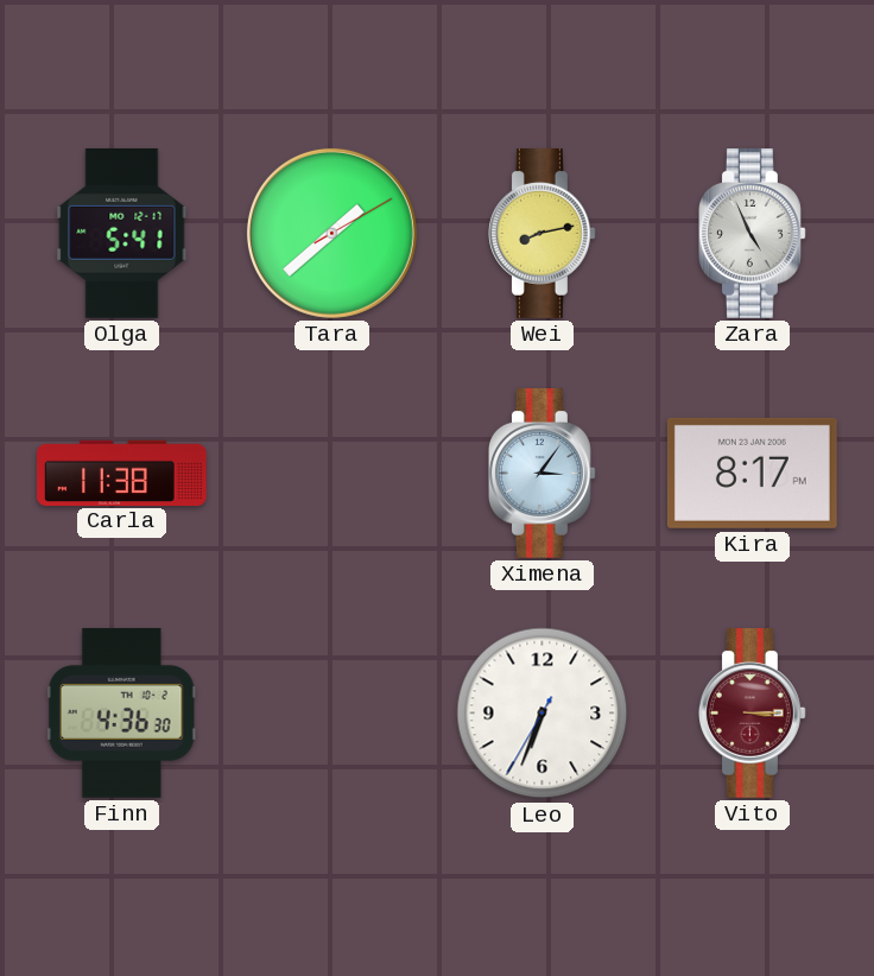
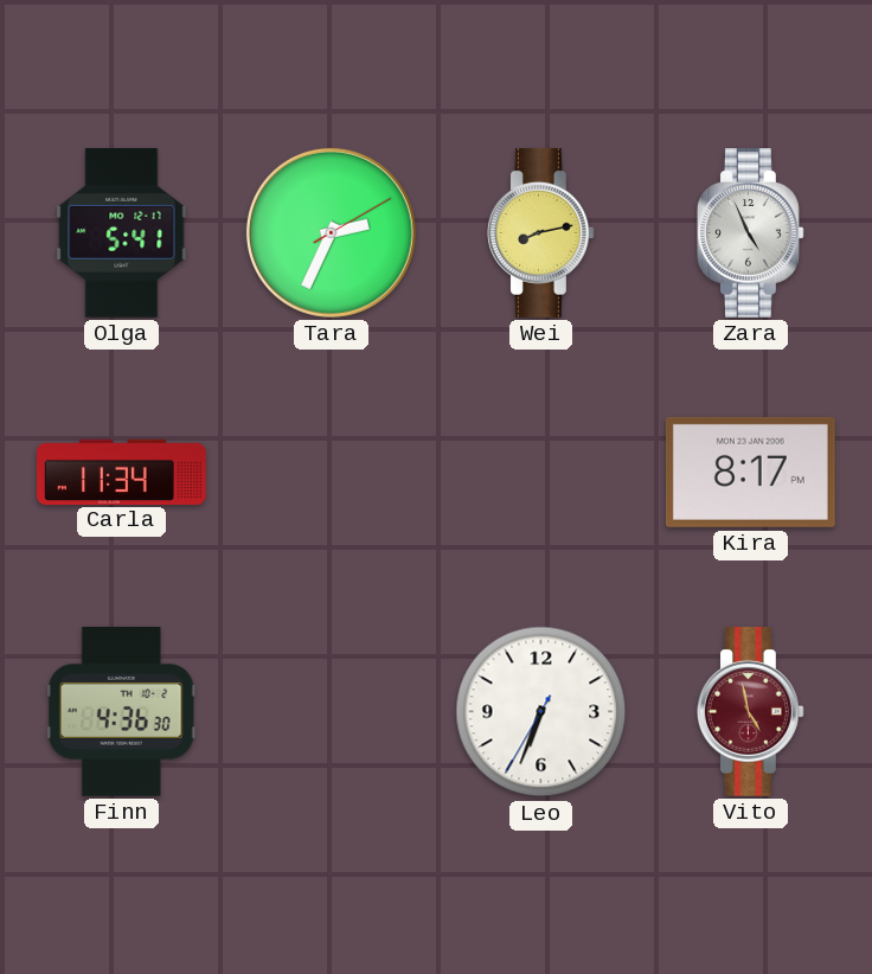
Tara: 1:38 -> 2:34 (331, 232)
Carla: 11:38 -> 11:34 (122, 472)
Ximena: 3:06 -> none (543, 474)
Vito: 3:15 -> 4:58 (751, 712)
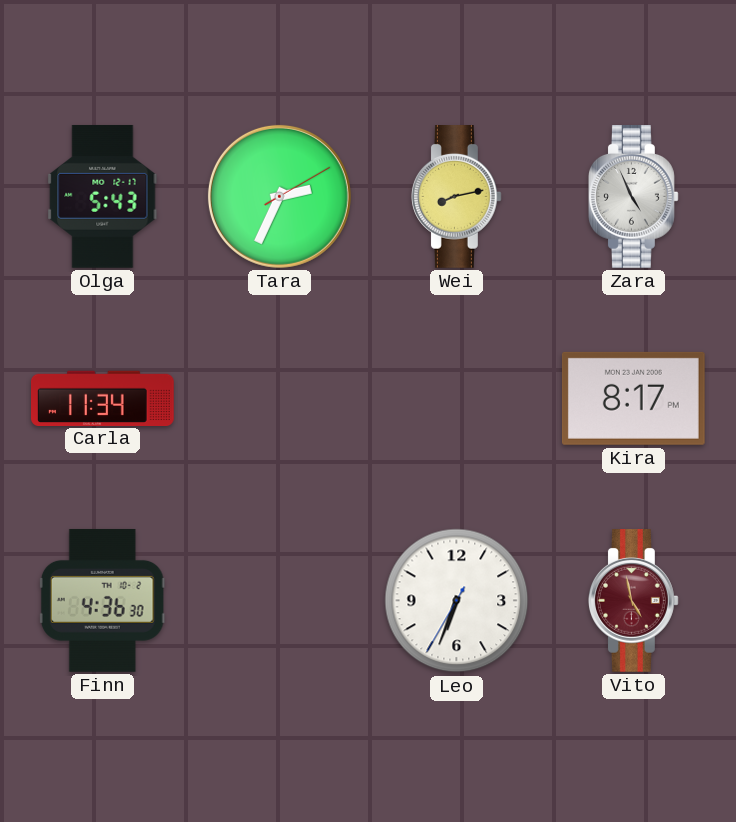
Olga: 5:41 -> 5:43 (103, 196)
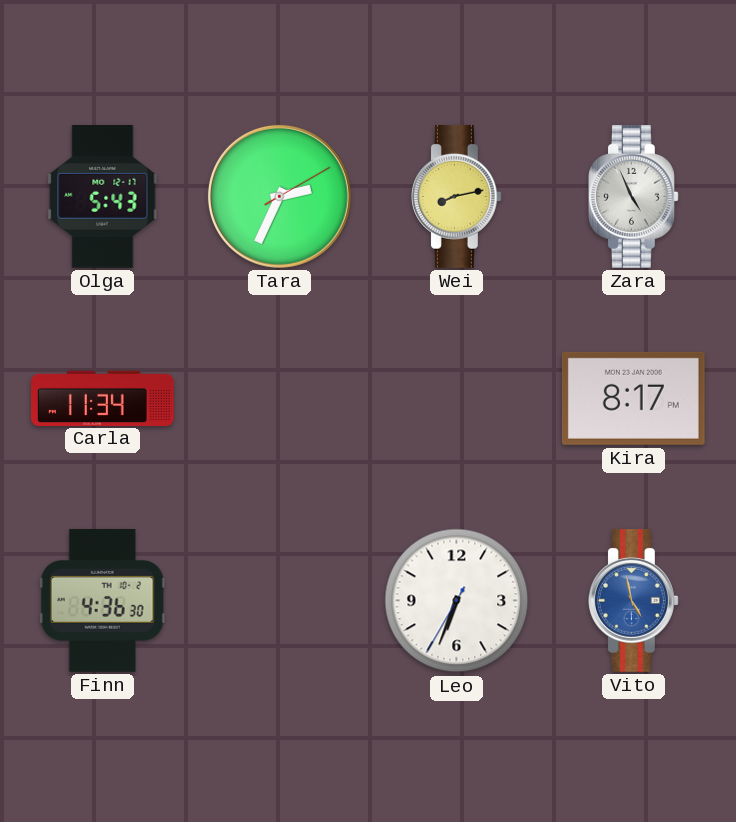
Vito dial: burgundy -> blue (634, 601)
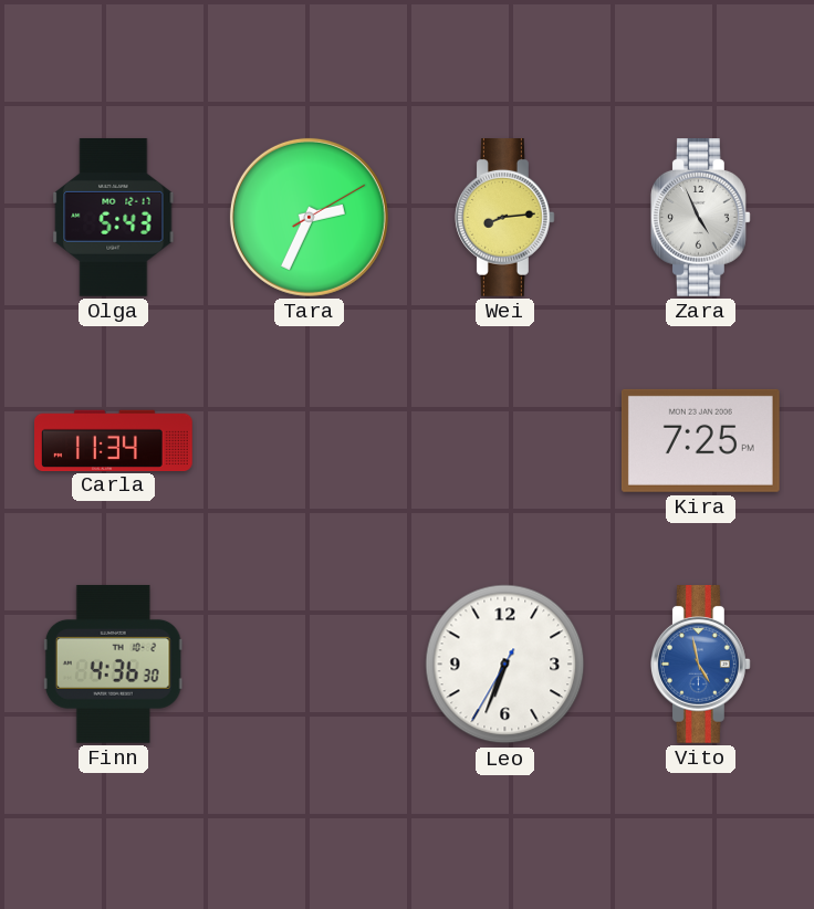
Wei: 8:13 -> 8:14 (505, 218)
Kira: 8:17 -> 7:25 (700, 440)
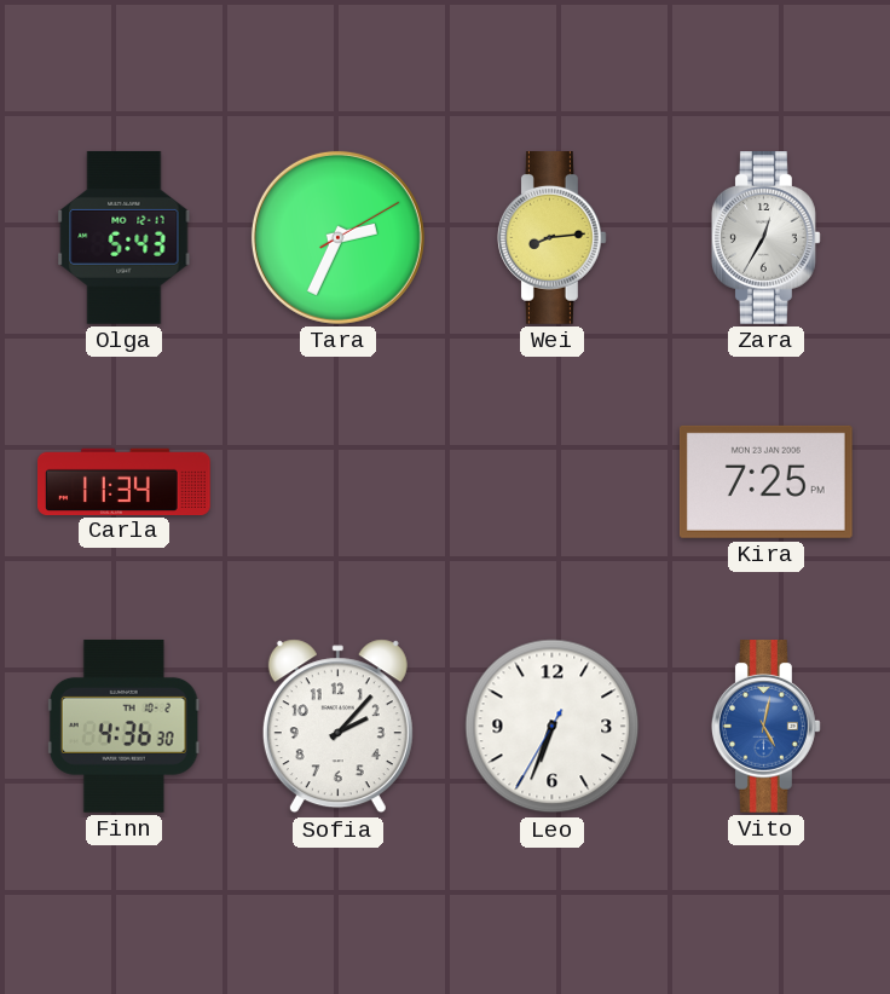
Zara: 4:56 -> 12:35 (767, 238)
Sofia: none -> 2:07 (337, 727)
Vito: 4:58 -> 5:02 (767, 727)
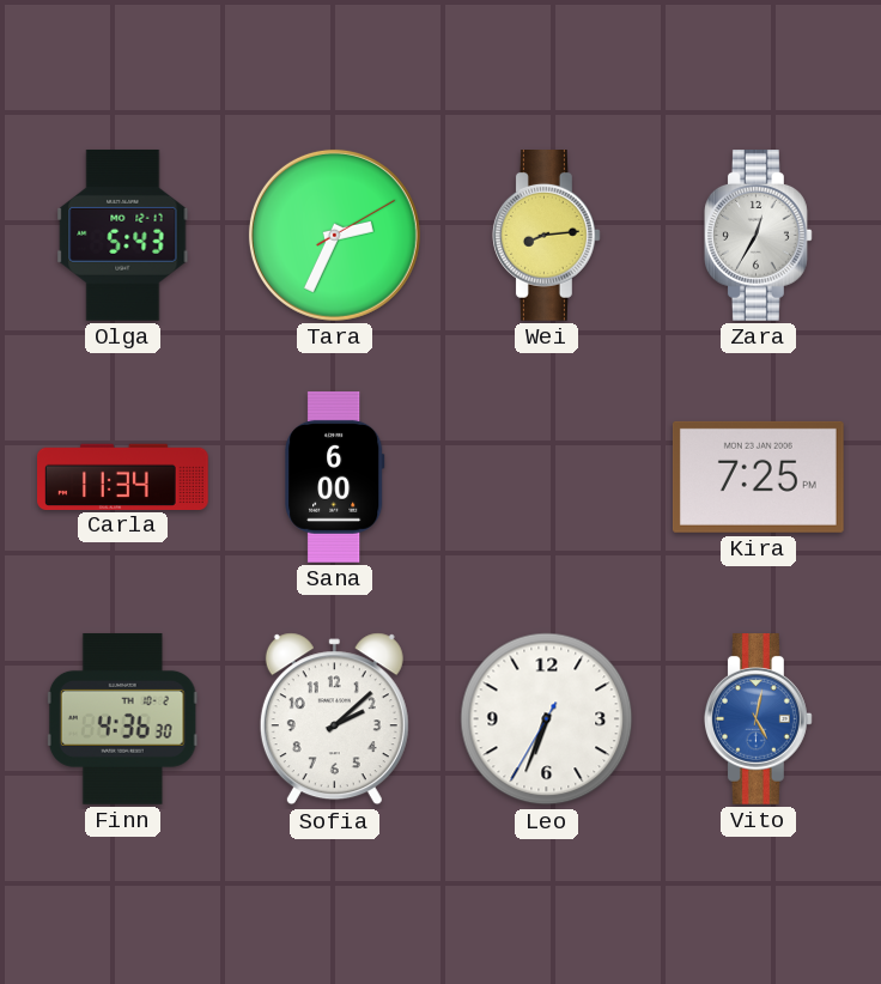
Sana: none -> 6:00 (335, 476)
Sofia: 2:07 -> 2:08 (334, 719)
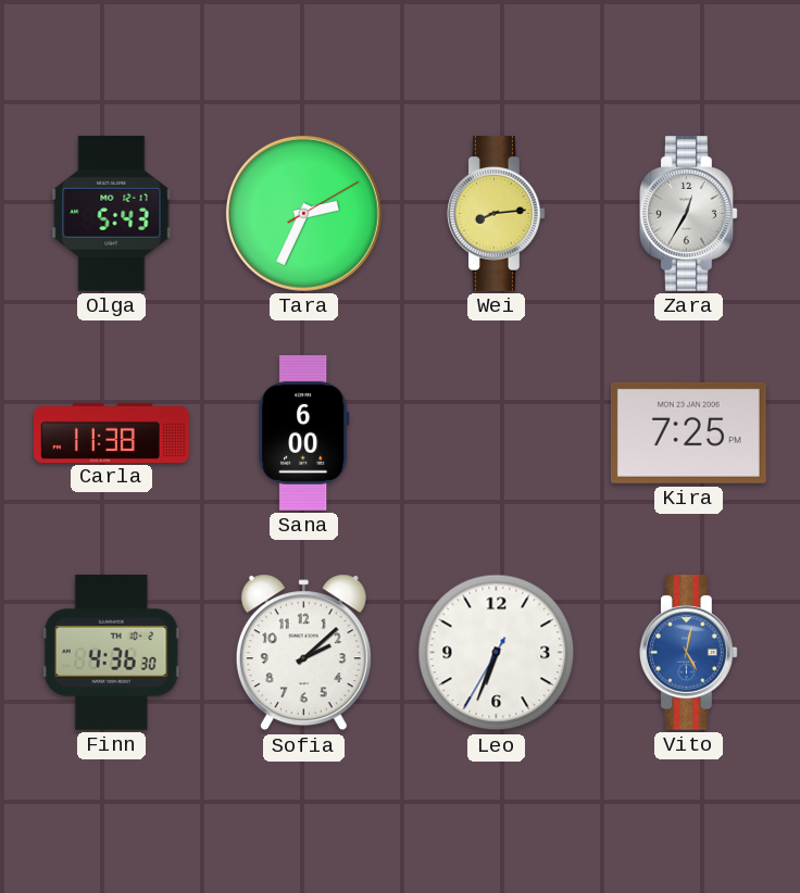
Carla: 11:34 -> 11:38 (112, 432)
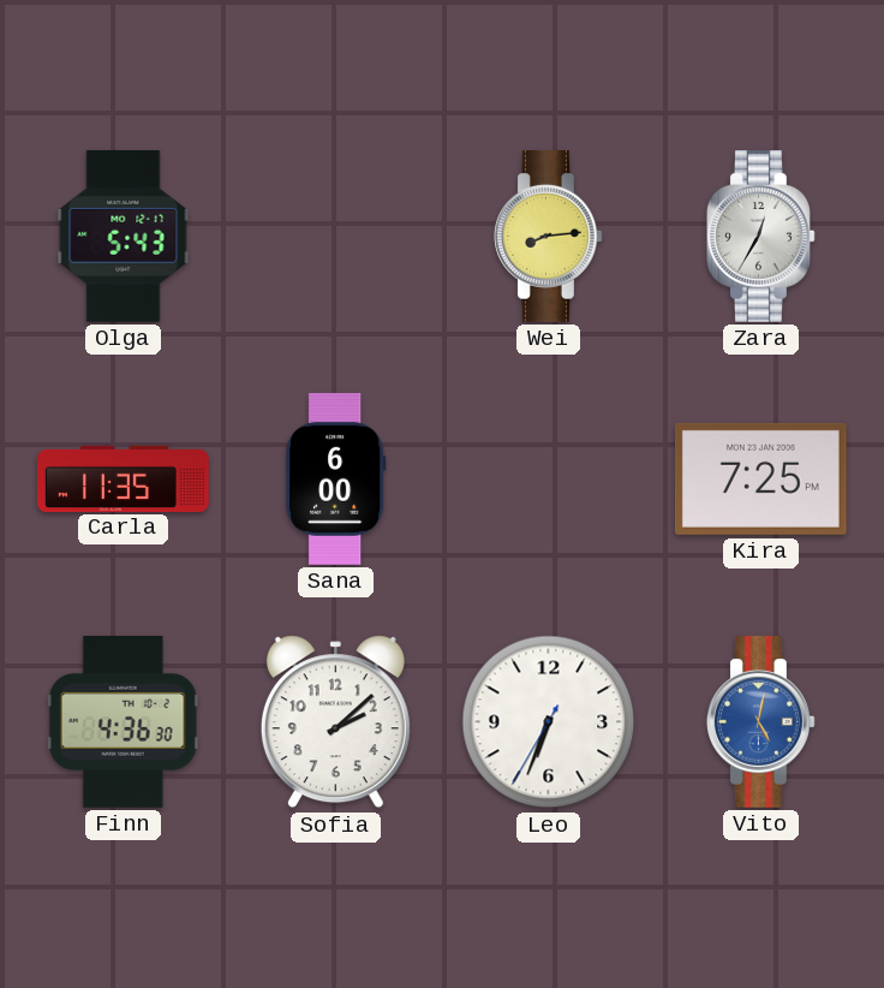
Tara: 2:34 -> none (303, 213)
Carla: 11:38 -> 11:35 (124, 478)
